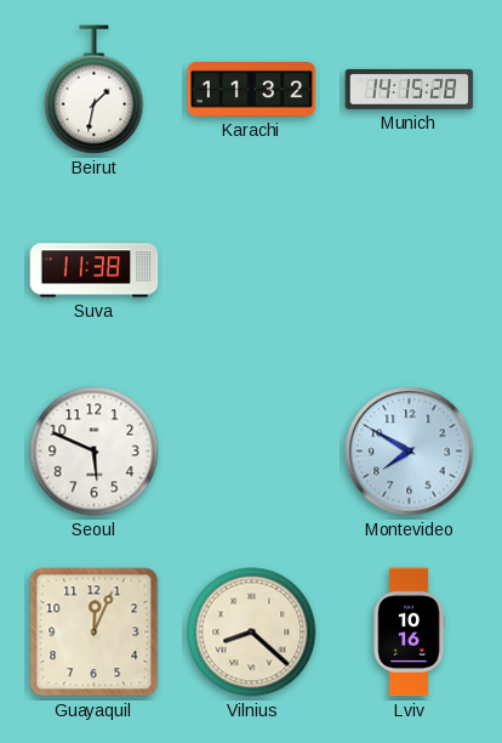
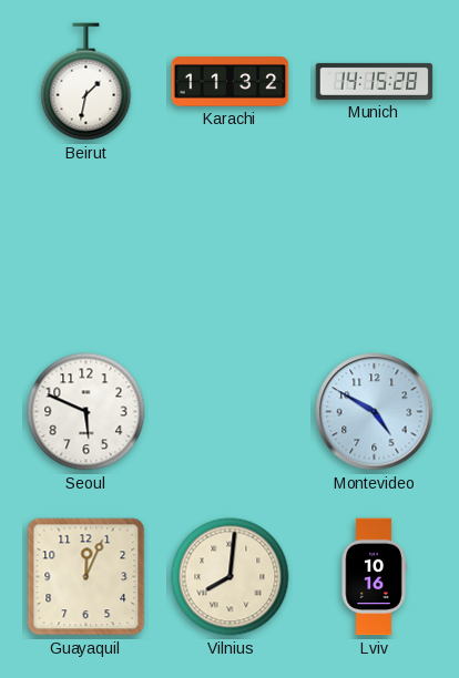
Suva: 11:38 -> none (95, 271)
Montevideo: 7:50 -> 4:50 (375, 412)
Vilnius: 8:22 -> 8:01 (231, 577)
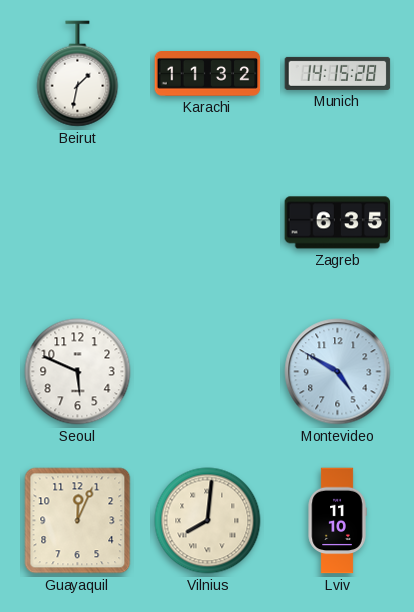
Zagreb: none -> 6:35 (338, 223)
Lviv: 10:16 -> 11:10 (337, 521)
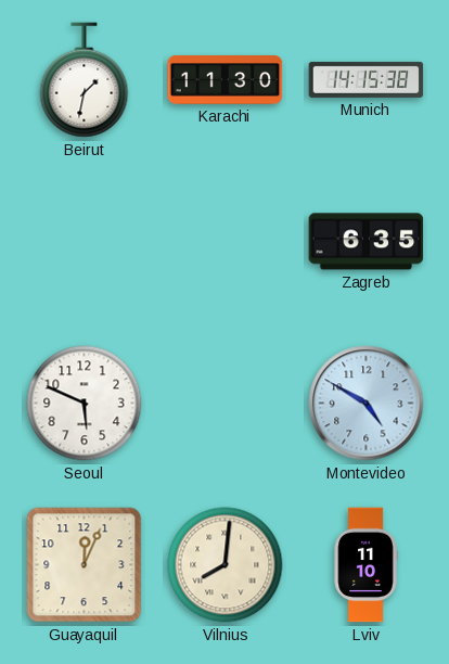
Karachi: 11:32 -> 11:30 (226, 80)
Munich: 14:15:28 -> 14:15:38 (367, 79)
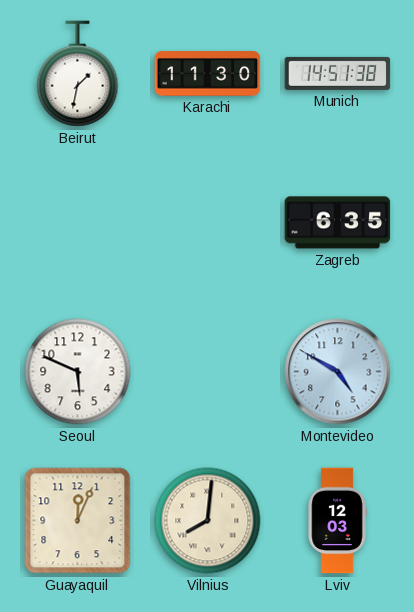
Munich: 14:15 -> 14:51 (338, 73)
Lviv: 11:10 -> 12:03 (337, 521)
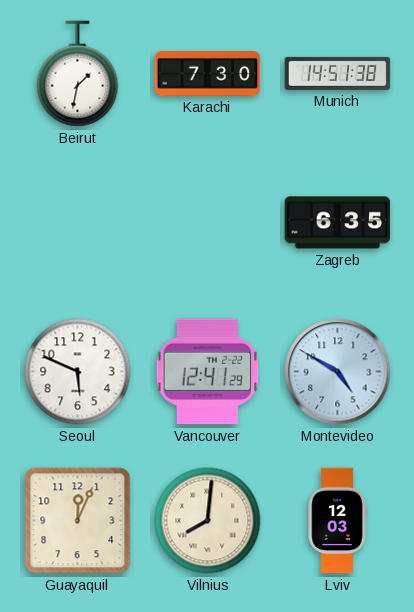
Karachi: 11:30 -> 7:30 (208, 74)
Vancouver: none -> 12:41 (208, 372)
